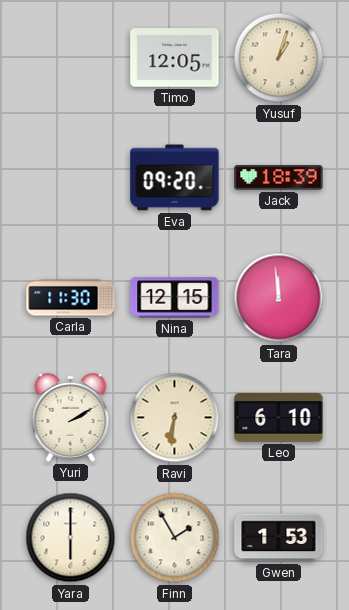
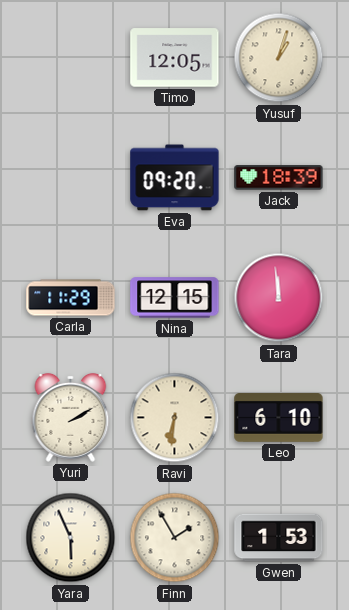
Carla: 11:30 -> 11:29 (71, 298)
Yara: 6:00 -> 5:56 (71, 538)
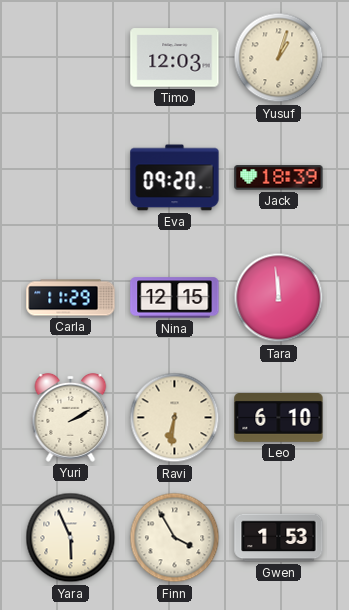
Timo: 12:05 -> 12:03 (175, 58)
Finn: 1:55 -> 3:55 (175, 538)
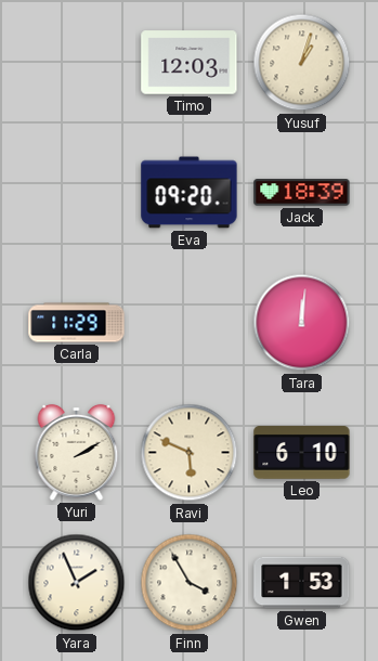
Nina: 12:15 -> none (175, 298)
Tara: 11:59 -> 12:01 (302, 323)
Ravi: 6:31 -> 5:49 (190, 453)
Yara: 5:56 -> 1:56 (77, 583)
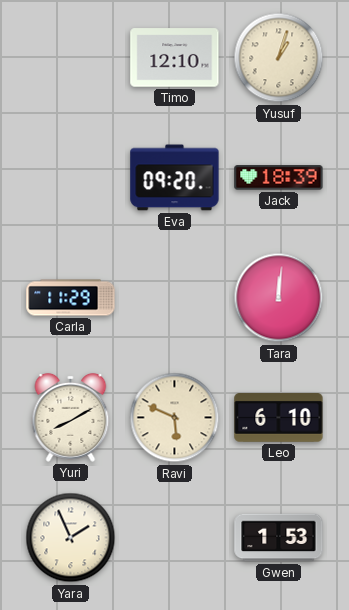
Timo: 12:03 -> 12:10 (175, 58)
Yuri: 2:10 -> 8:10 (71, 417)
Finn: 3:55 -> none (190, 583)
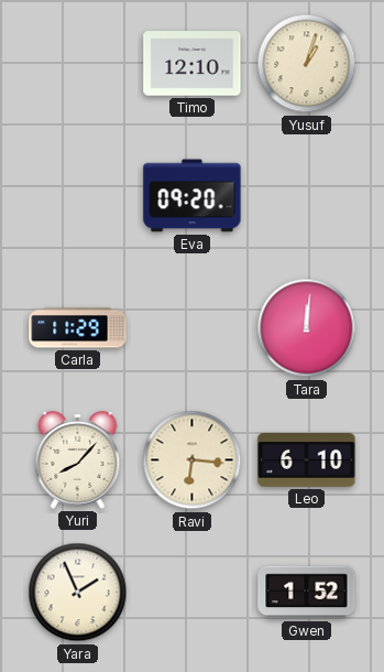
Jack: 18:39 -> none (279, 178)
Yuri: 8:10 -> 8:07 (78, 459)
Ravi: 5:49 -> 6:16 (193, 460)
Gwen: 1:53 -> 1:52 (307, 593)
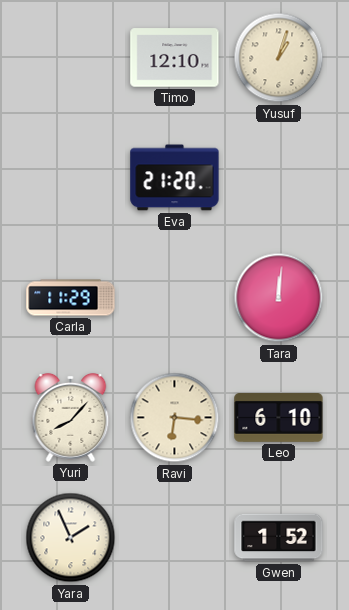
Eva: 09:20 -> 21:20 (175, 178)
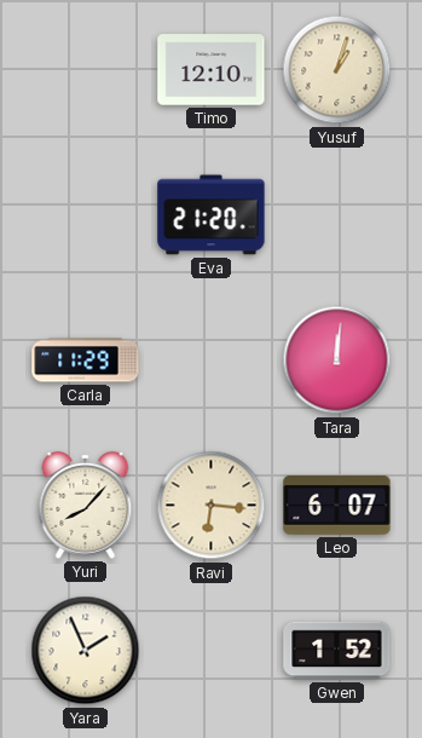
Leo: 6:10 -> 6:07 (337, 506)
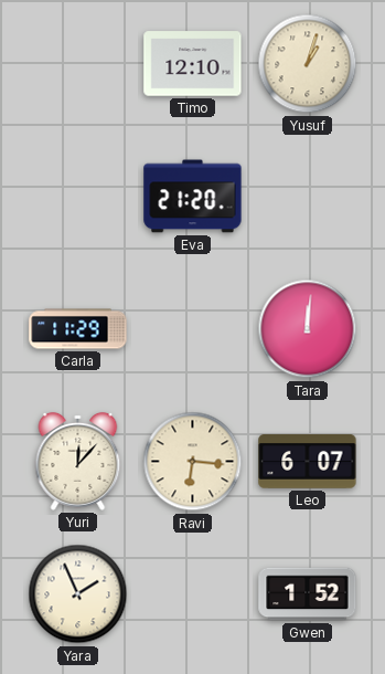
Yuri: 8:07 -> 12:07 (78, 461)
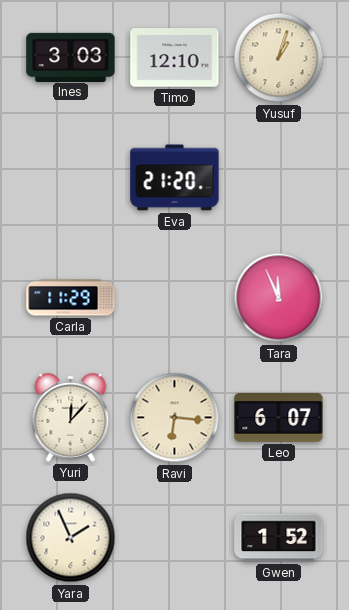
Ines: none -> 3:03 (71, 57)
Tara: 12:01 -> 11:56 (279, 298)
